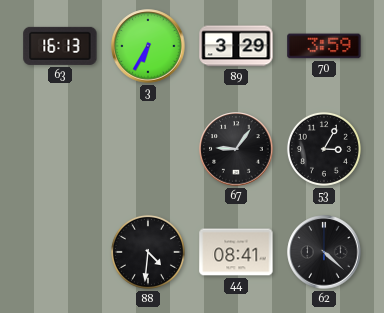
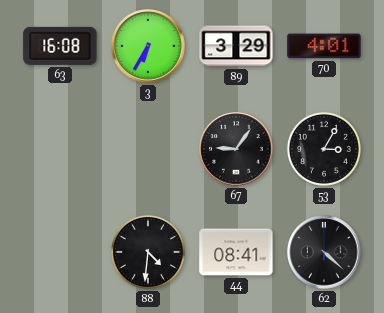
63: 16:13 -> 16:08 (60, 46)
70: 3:59 -> 4:01 (324, 46)
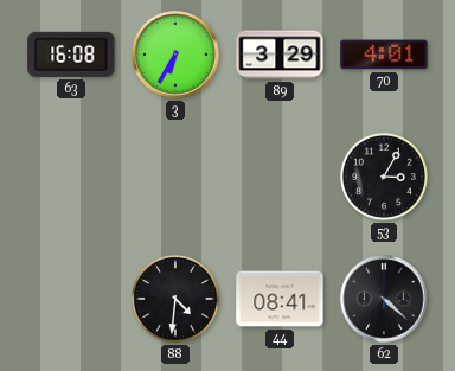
67: 9:06 -> none (236, 149)
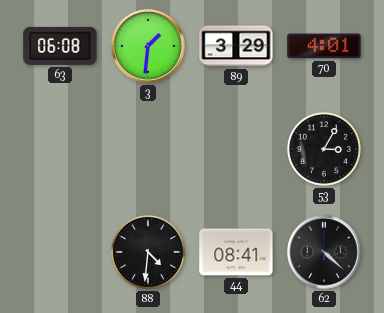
63: 16:08 -> 06:08 (60, 46)
3: 6:35 -> 1:31 (148, 46)
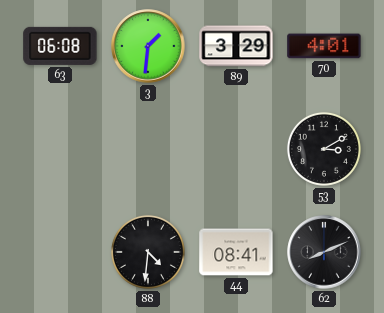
53: 3:05 -> 3:10 (324, 149)
62: 4:22 -> 8:11 (324, 252)
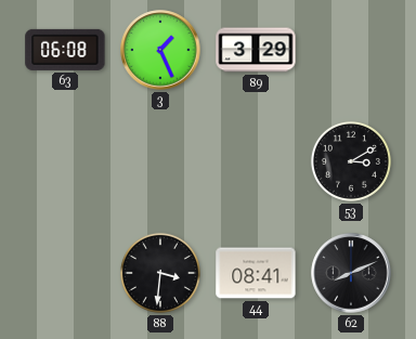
3: 1:31 -> 1:26 (160, 50)
70: 4:01 -> none (324, 46)
88: 4:31 -> 3:31 (160, 273)
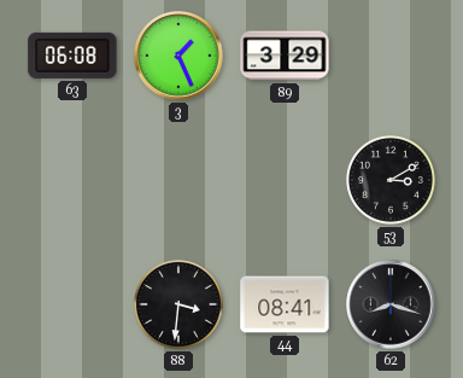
62: 8:11 -> 8:18 (391, 304)
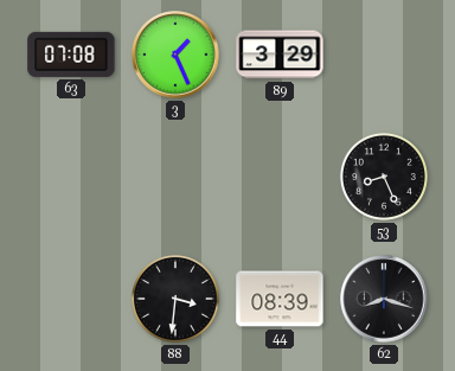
63: 06:08 -> 07:08 (71, 55)
53: 3:10 -> 8:26 (384, 177)
44: 08:41 -> 08:39 (280, 299)
